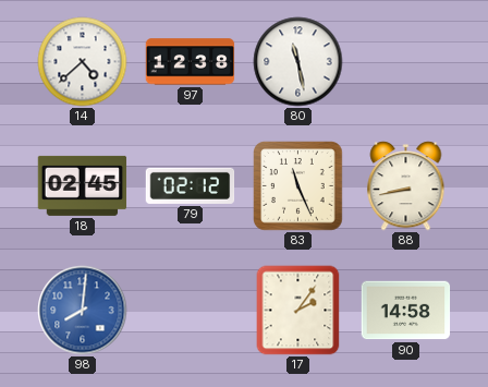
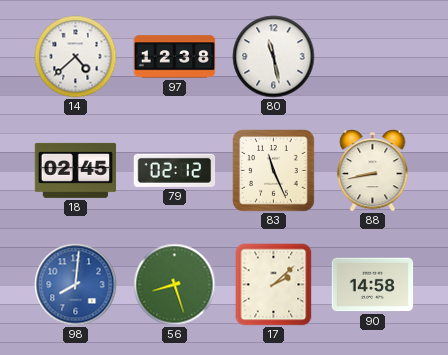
56: none -> 8:27 (175, 285)
17: 2:06 -> 2:08 (274, 285)
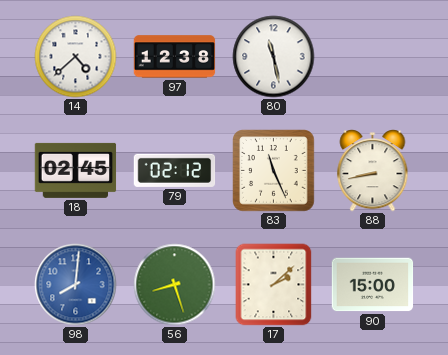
90: 14:58 -> 15:00 (373, 285)
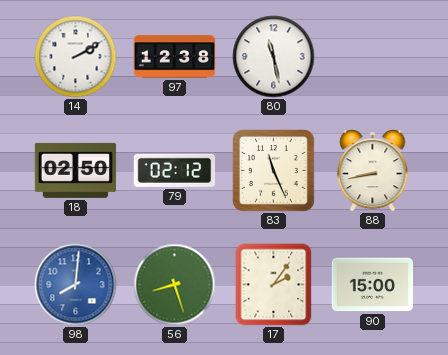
14: 4:38 -> 2:10 (76, 57)
18: 02:45 -> 02:50 (76, 170)
17: 2:08 -> 2:06 (274, 285)
